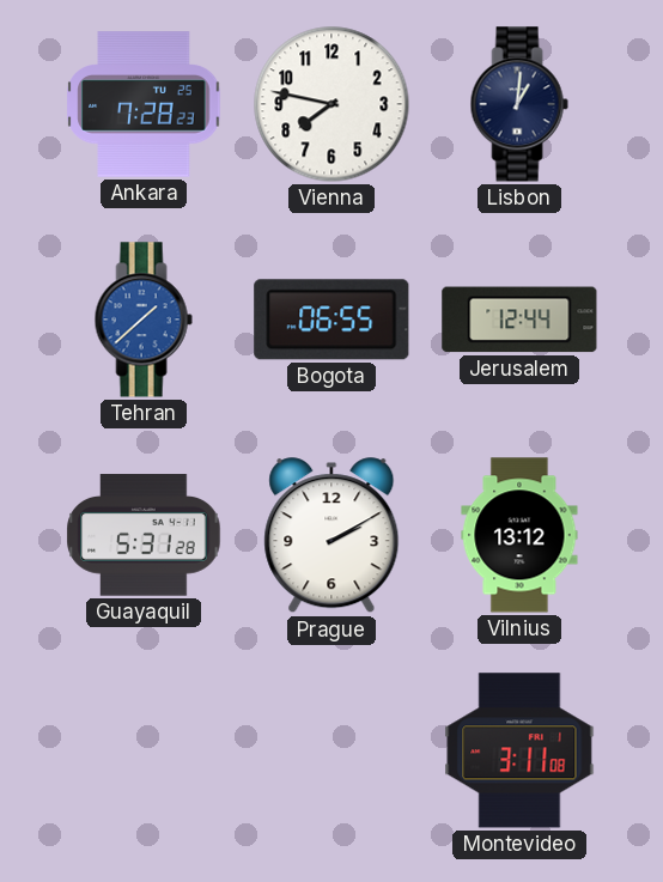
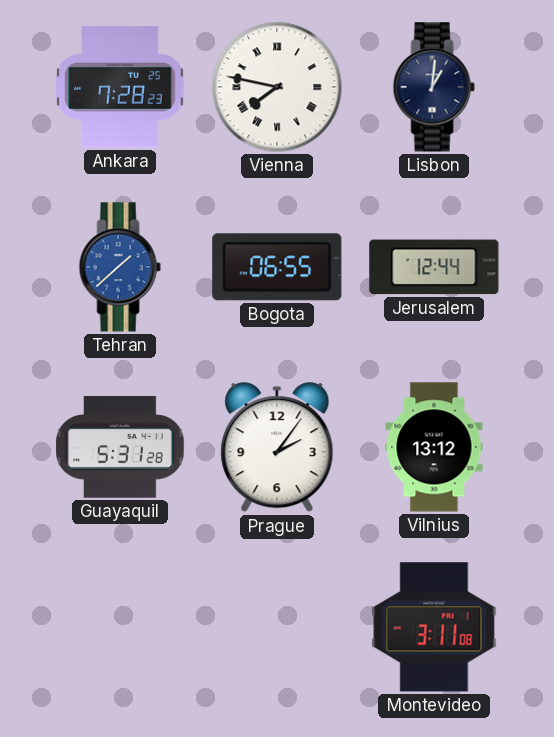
Vienna numerals: Arabic -> Roman (277, 87)
Prague: 2:10 -> 2:06 (277, 448)
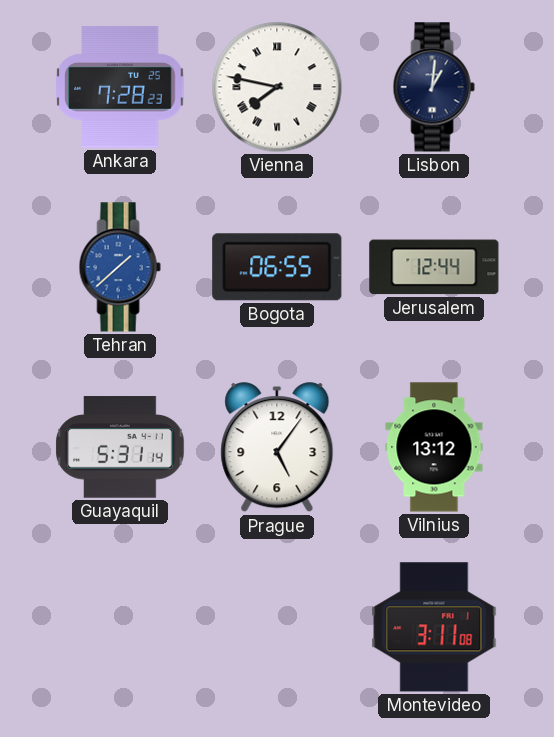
Guayaquil: 5:31:28 -> 5:31:14 (120, 447)
Prague: 2:06 -> 5:06 (277, 448)
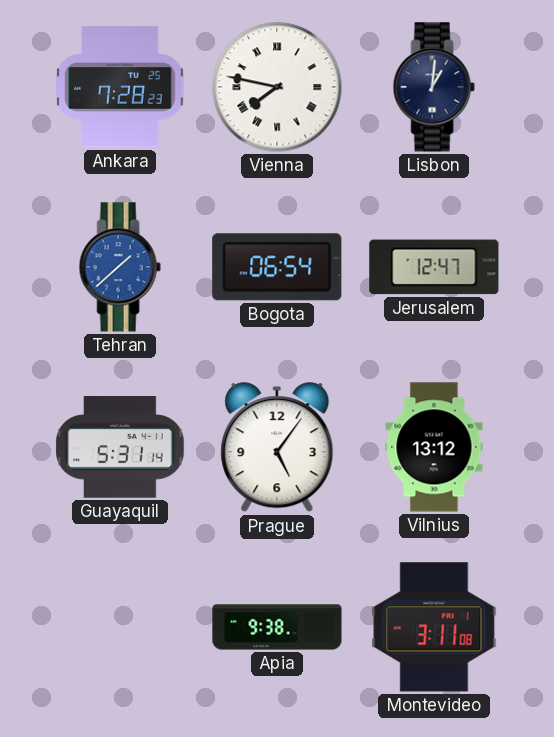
Bogota: 06:55 -> 06:54 (277, 267)
Jerusalem: 12:44 -> 12:47 (434, 267)
Apia: none -> 9:38 (277, 627)
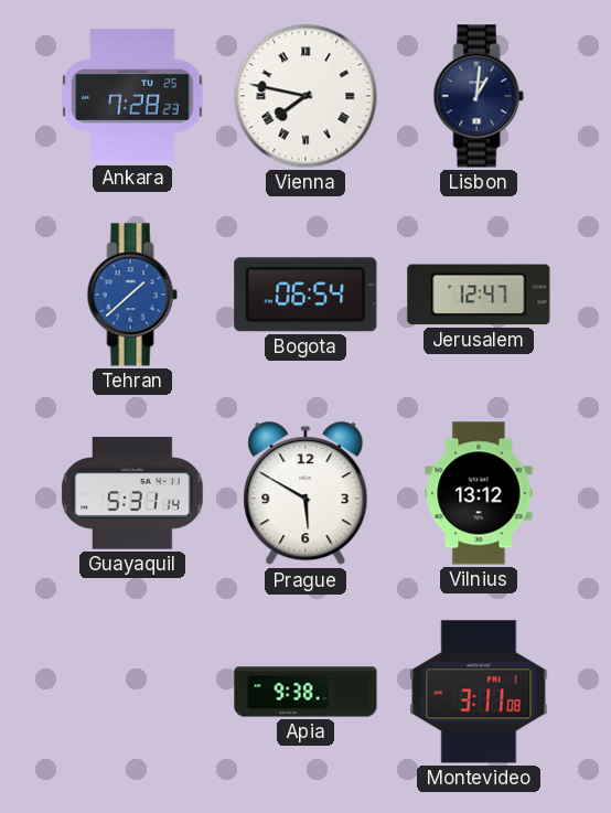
Prague: 5:06 -> 5:50 (305, 494)
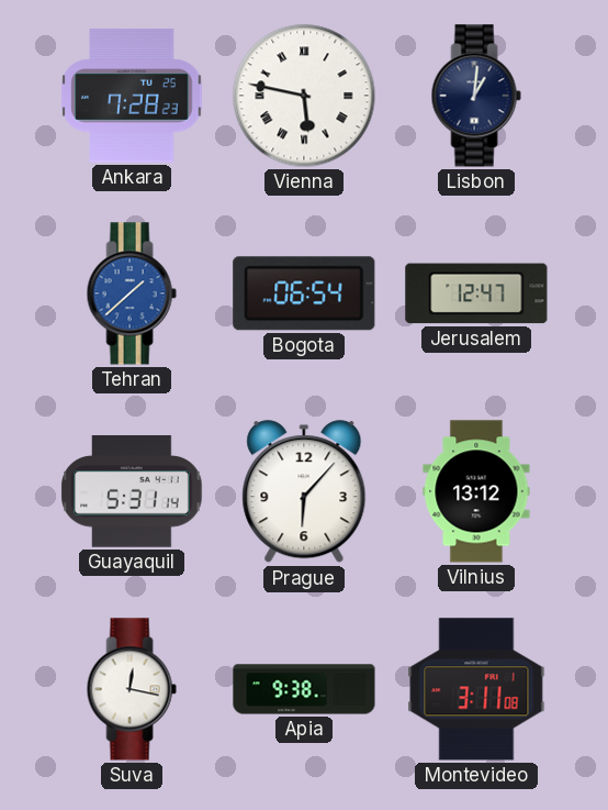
Vienna: 7:47 -> 5:47 (304, 96)
Prague: 5:50 -> 6:07 (304, 492)
Suva: none -> 12:17 (132, 689)
